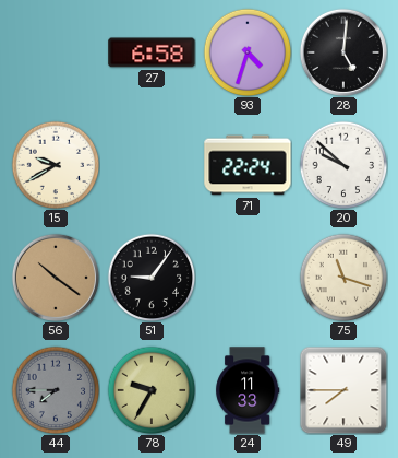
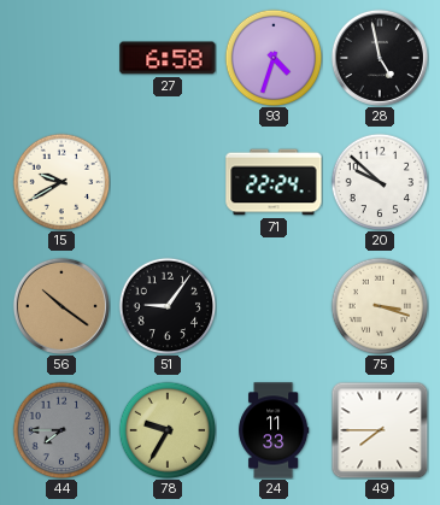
28: 5:01 -> 4:58 (380, 58)
75: 11:18 -> 3:18 (380, 306)
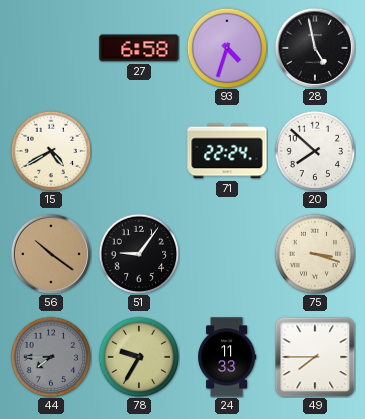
15: 9:40 -> 4:40 (51, 151)
20: 9:52 -> 7:52 (315, 151)
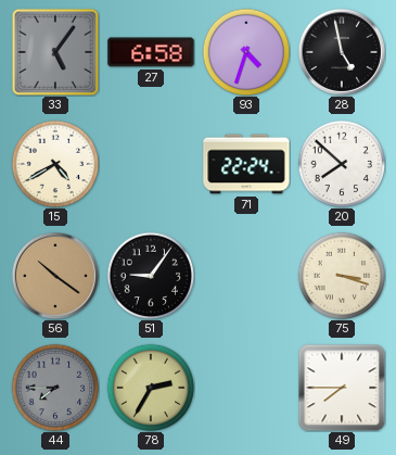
33: none -> 5:06 (55, 52)
78: 9:35 -> 2:35 (151, 388)
24: 11:33 -> none (227, 357)
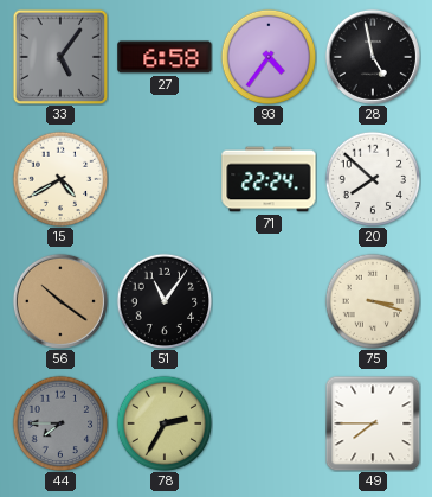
93: 4:33 -> 4:36 (269, 57)
51: 9:06 -> 11:06 (165, 301)
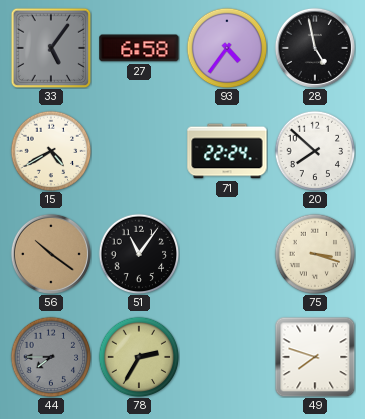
49: 7:45 -> 7:48 (315, 357)
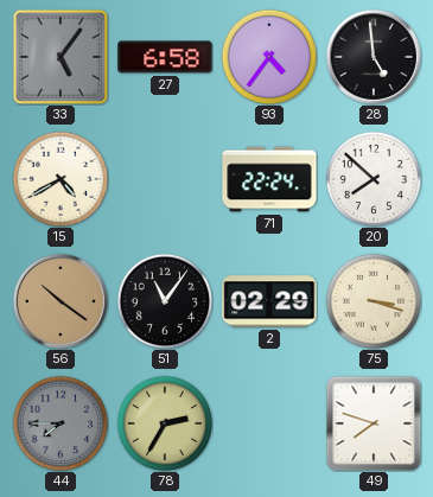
28: 4:58 -> 4:59 (374, 57)
2: none -> 02:29 (269, 301)
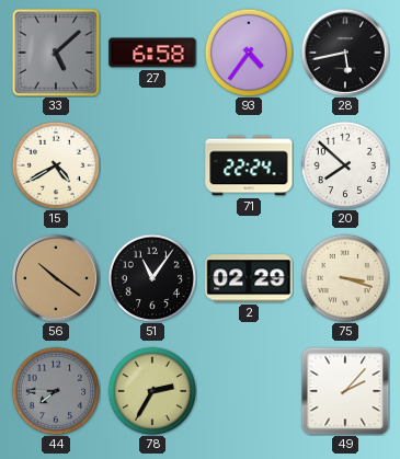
33: 5:06 -> 5:08 (56, 53)
28: 4:59 -> 5:43 (345, 53)
49: 7:48 -> 2:07 (345, 391)
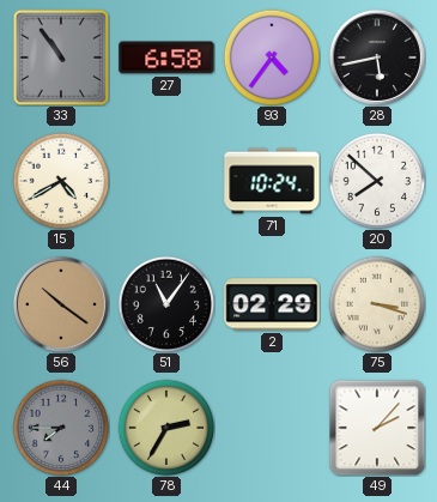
33: 5:08 -> 10:54 (61, 58)
71: 22:24 -> 10:24 (272, 181)
